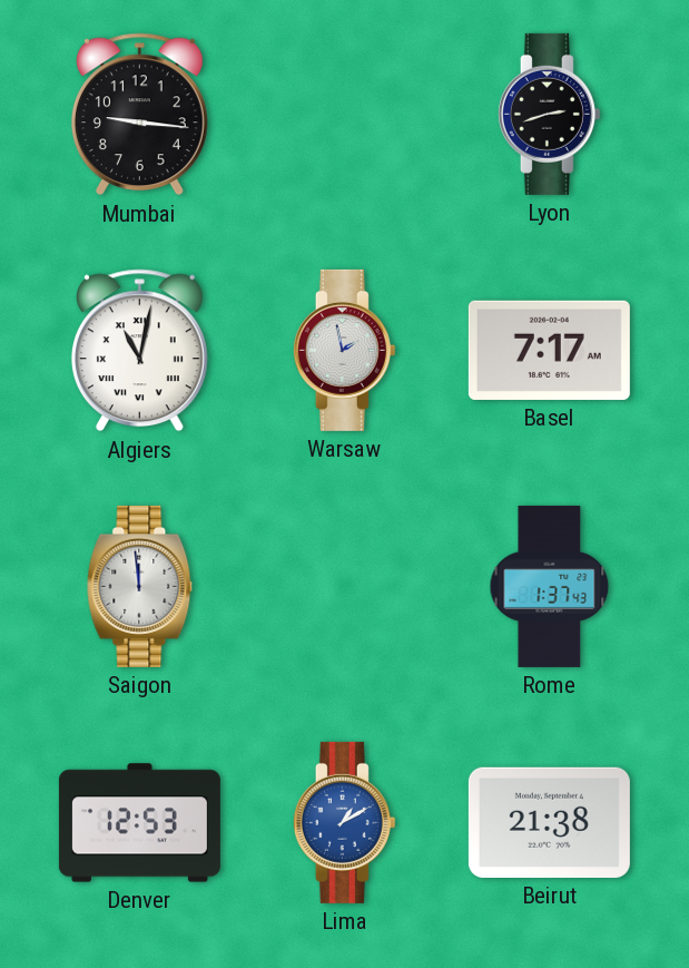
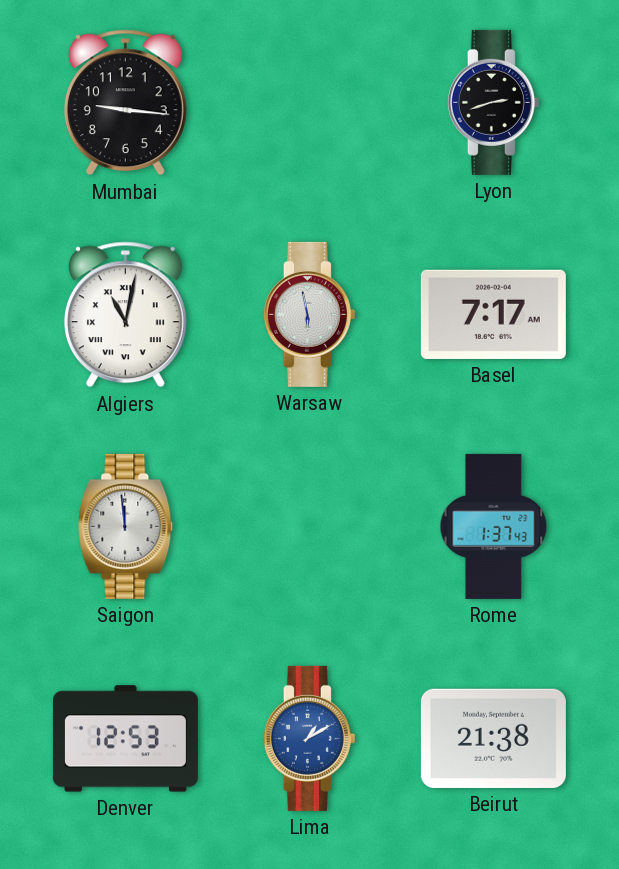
Warsaw: 1:58 -> 5:58 (309, 314)
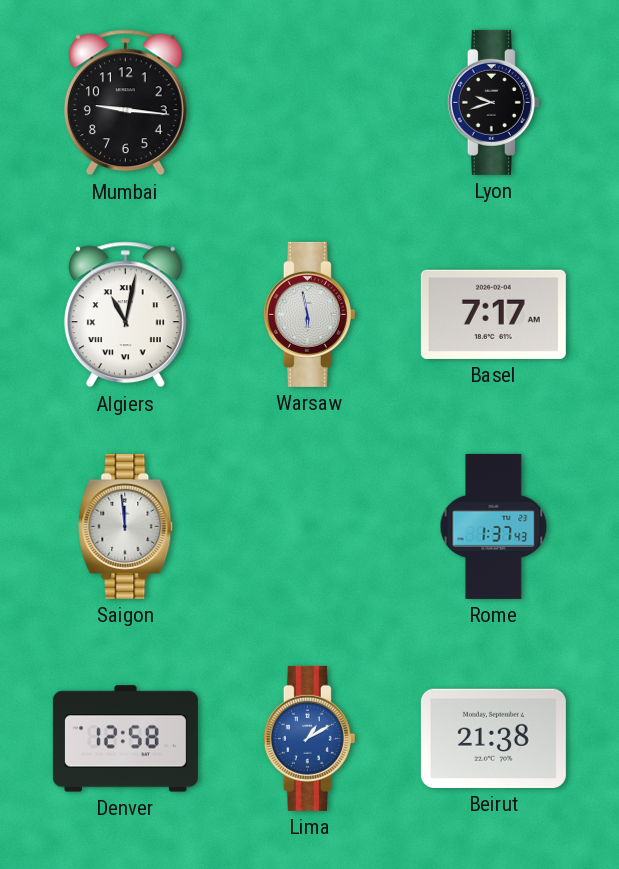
Lyon: 2:42 -> 9:42 (493, 102)
Denver: 12:53 -> 12:58 (125, 739)
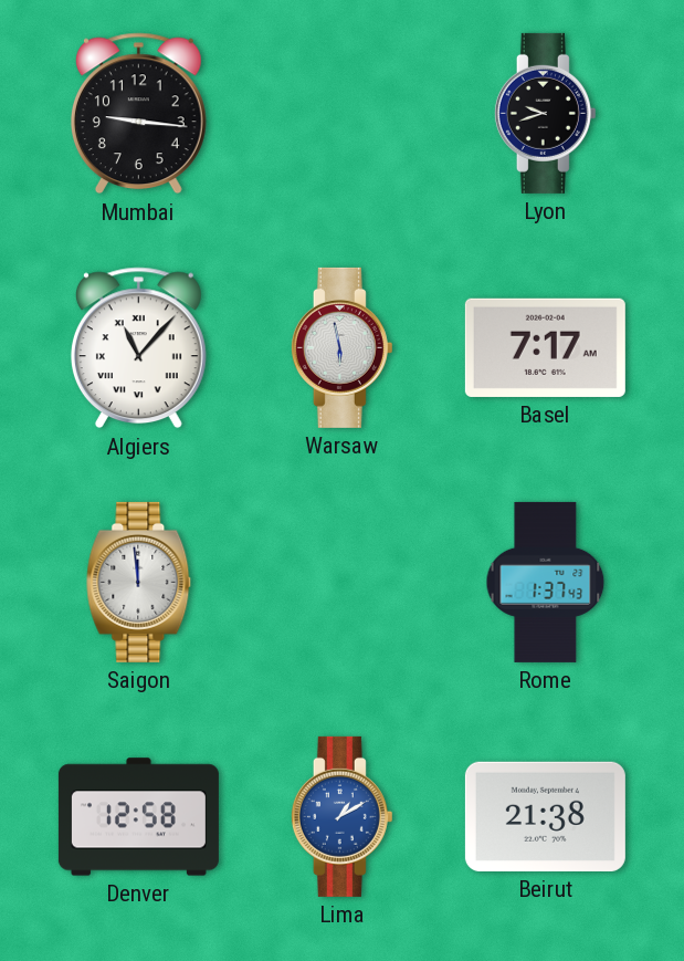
Algiers: 11:02 -> 11:07 (138, 348)
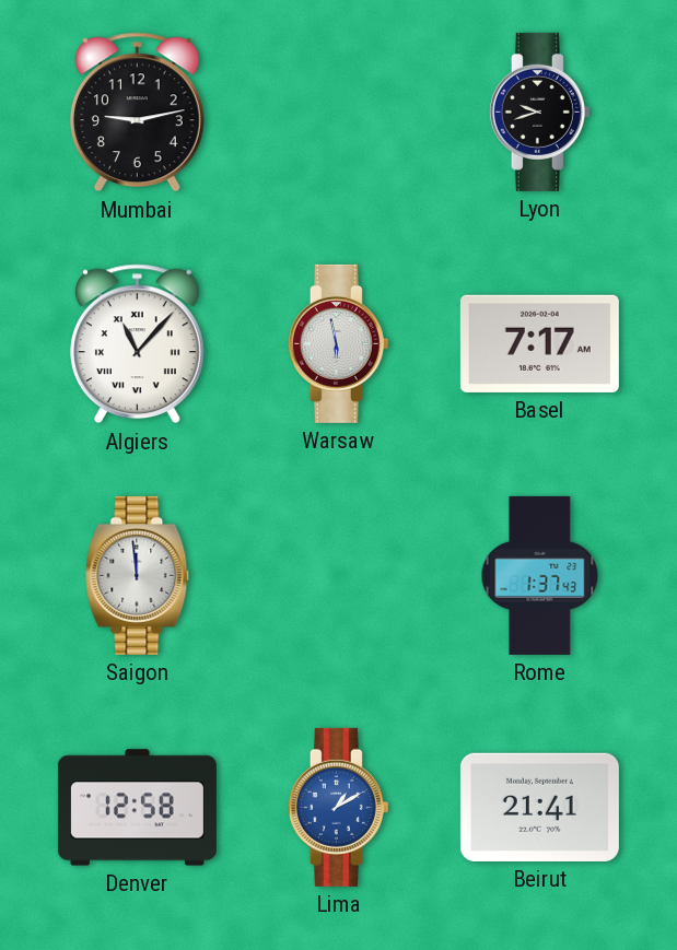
Mumbai: 9:16 -> 9:13 (137, 113)
Beirut: 21:38 -> 21:41 (539, 807)
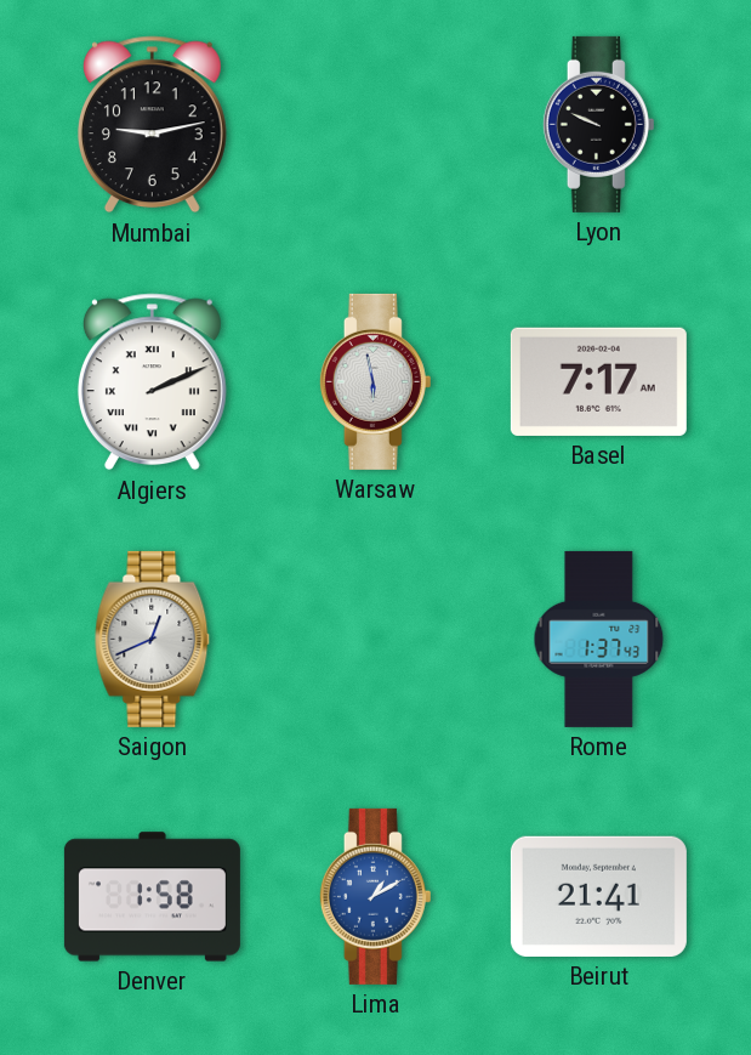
Lyon: 9:42 -> 9:49 (598, 124)
Algiers: 11:07 -> 2:11 (152, 382)
Saigon: 11:59 -> 12:41 (153, 639)
Denver: 12:58 -> 1:58 (152, 897)
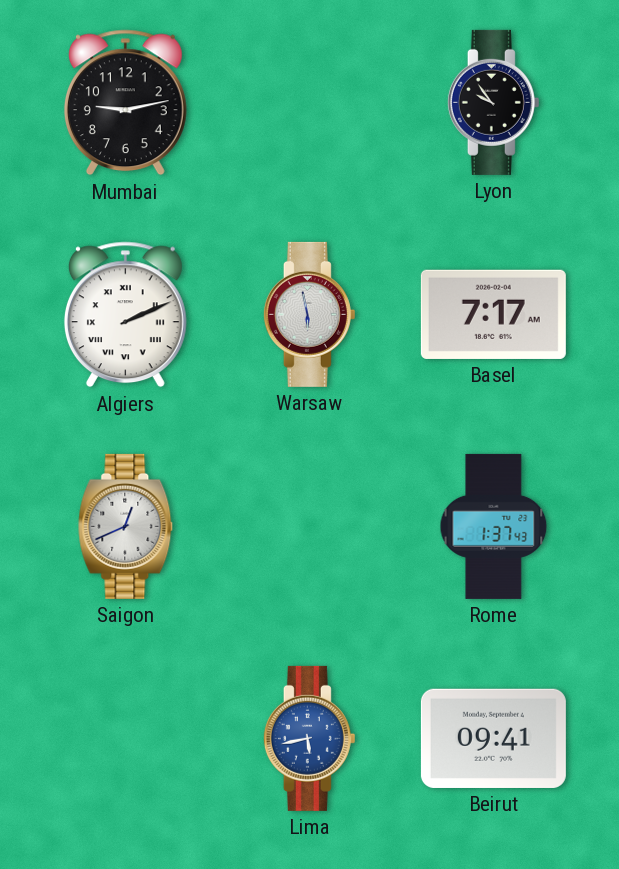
Lyon: 9:49 -> 9:54 (493, 102)
Denver: 1:58 -> none (152, 897)
Lima: 1:10 -> 5:43 (309, 738)
Beirut: 21:41 -> 09:41 (493, 738)
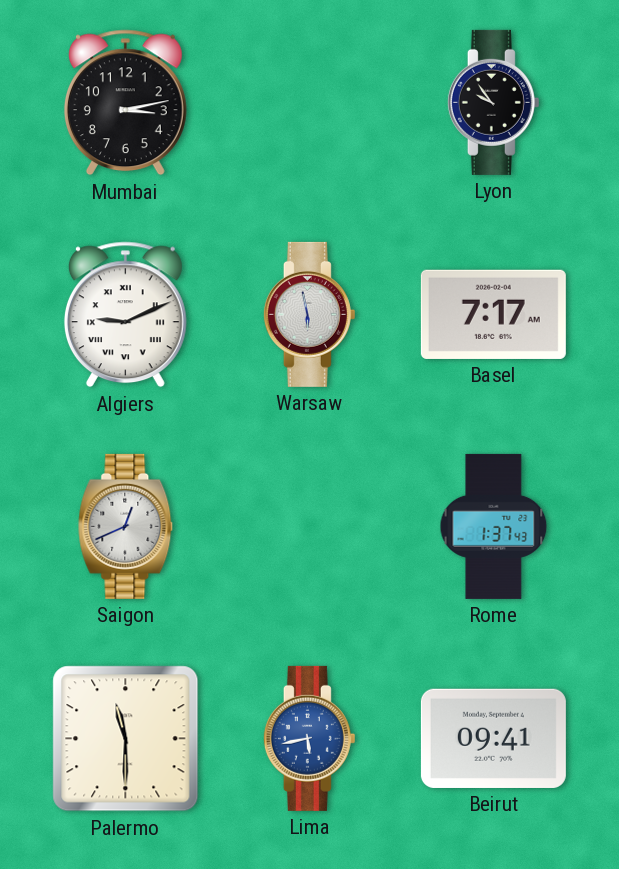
Mumbai: 9:13 -> 3:13 (125, 103)
Algiers: 2:11 -> 9:11 (125, 315)
Palermo: none -> 11:30 (126, 739)
